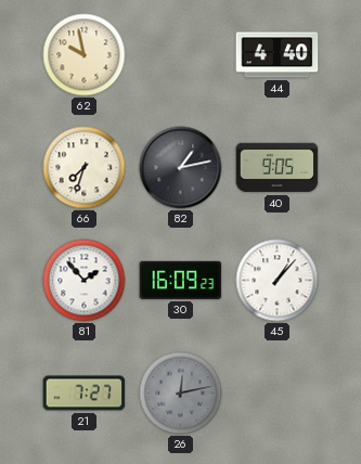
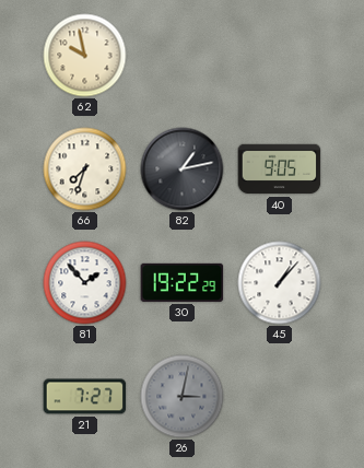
44: 4:40 -> none (278, 55)
30: 16:09 -> 19:22 (183, 282)
26: 12:13 -> 3:02 (183, 397)
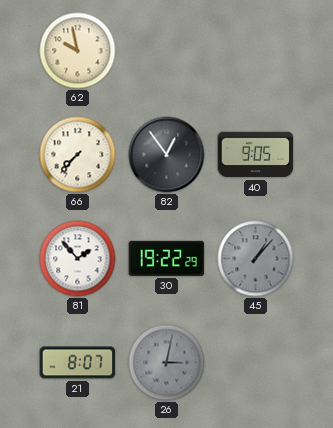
66: 7:33 -> 7:37 (78, 155)
82: 1:13 -> 12:54 (167, 155)
45 dial: white -> grey (256, 259)
21: 7:27 -> 8:07 (78, 363)
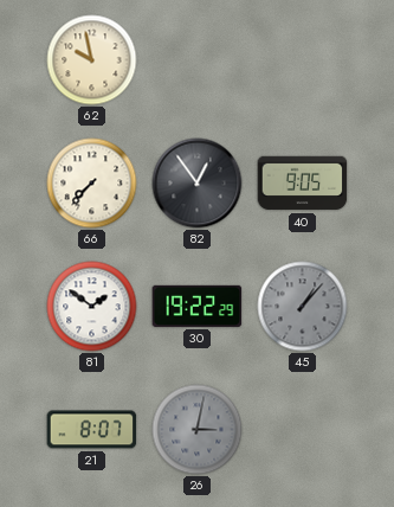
81: 1:53 -> 1:51 (92, 307)
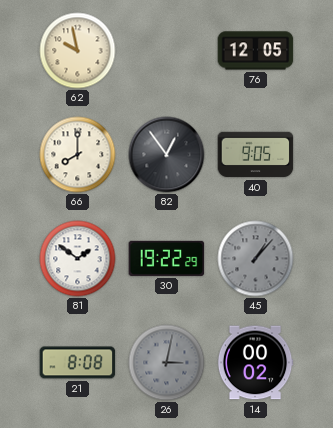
76: none -> 12:05 (256, 51)
66: 7:37 -> 8:00 (78, 155)
21: 8:07 -> 8:08 (78, 363)
14: none -> 00:02 (255, 363)
